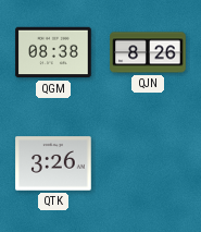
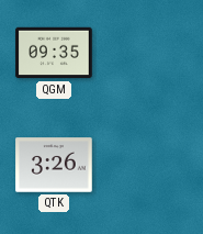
QGM: 08:38 -> 09:35 (54, 53)
QJN: 8:26 -> none (148, 52)
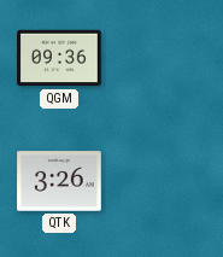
QGM: 09:35 -> 09:36 (59, 58)
